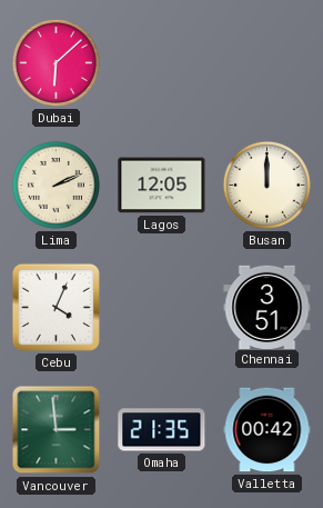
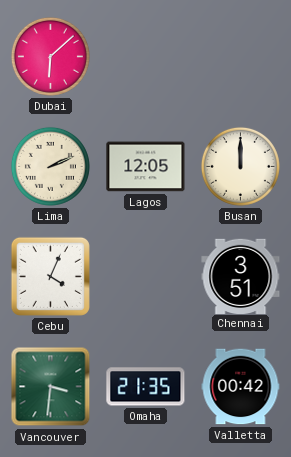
Vancouver: 2:59 -> 3:31 (51, 387)
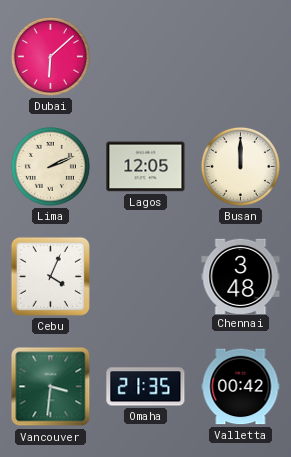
Chennai: 3:51 -> 3:48 (241, 276)
